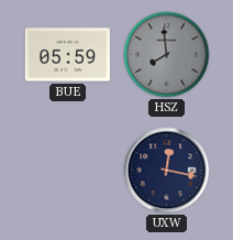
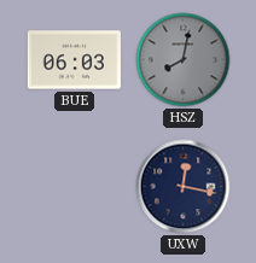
BUE: 05:59 -> 06:03 (74, 60)
HSZ: 7:59 -> 8:02 (184, 60)
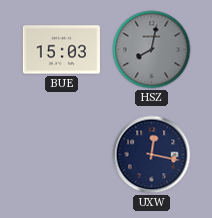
BUE: 06:03 -> 15:03 (61, 50)
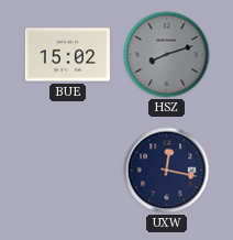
BUE: 15:03 -> 15:02 (67, 55)
HSZ: 8:02 -> 8:12 (167, 55)
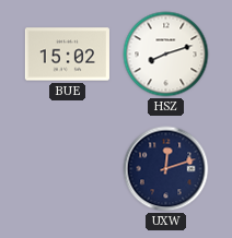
HSZ dial: grey -> white (166, 55)
UXW: 12:17 -> 12:12 (166, 169)
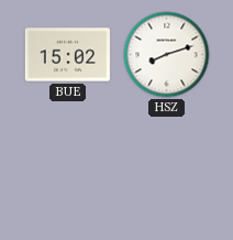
UXW: 12:12 -> none (166, 169)
